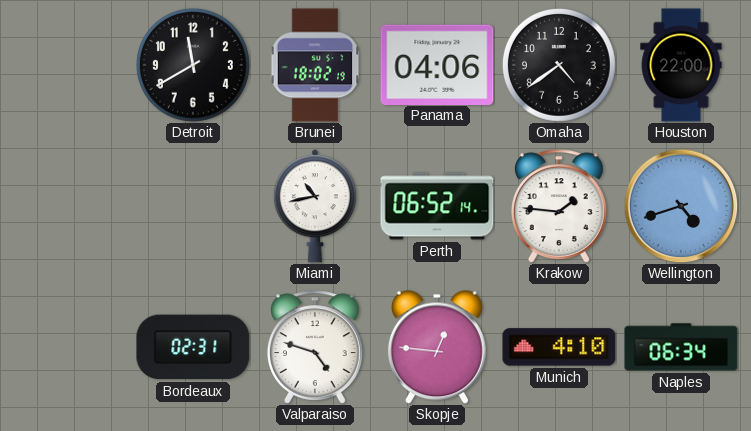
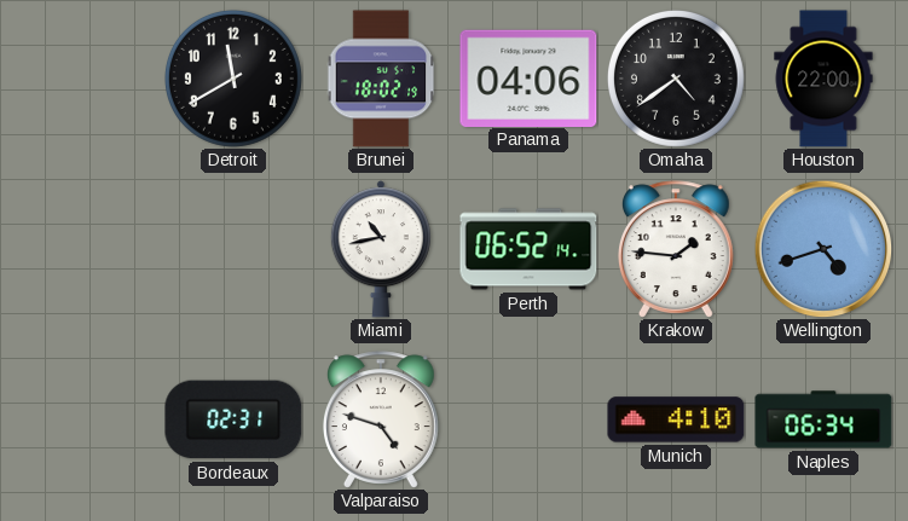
Skopje: 12:46 -> none (437, 347)
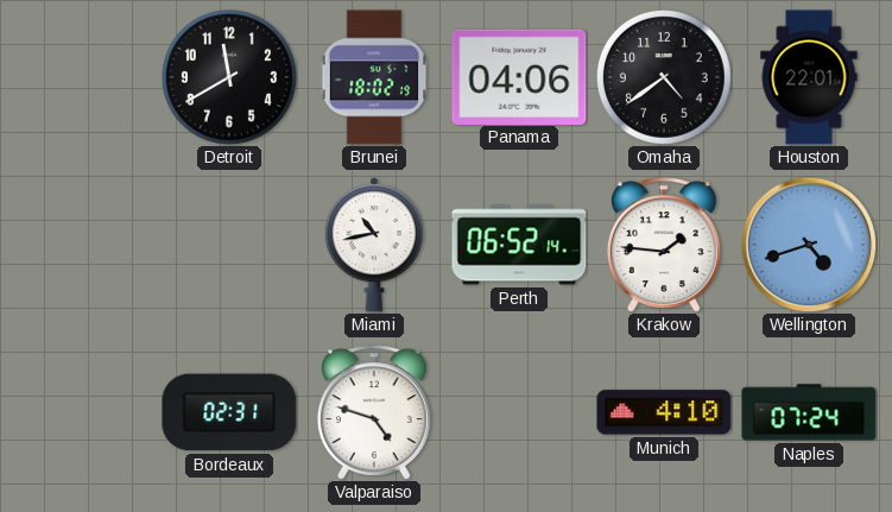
Houston: 22:00 -> 22:01 (809, 77)
Naples: 06:34 -> 07:24 (809, 412)
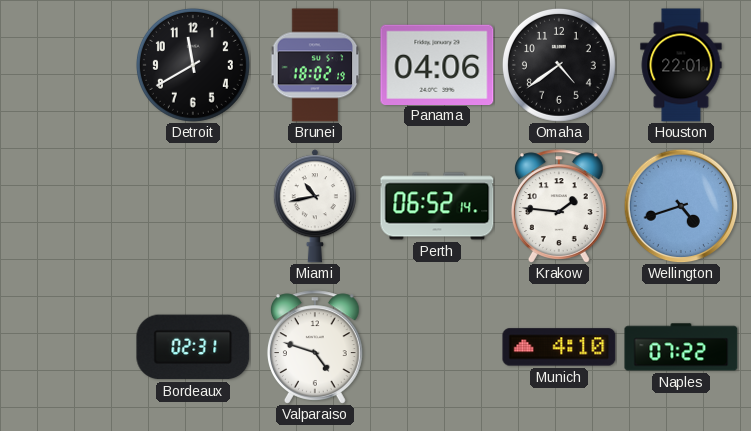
Naples: 07:24 -> 07:22 (681, 347)
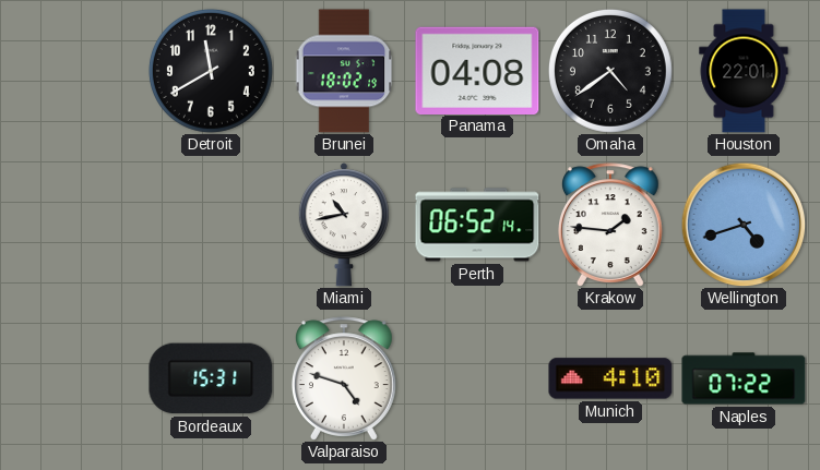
Panama: 04:06 -> 04:08 (477, 70)
Bordeaux: 02:31 -> 15:31 (211, 378)
